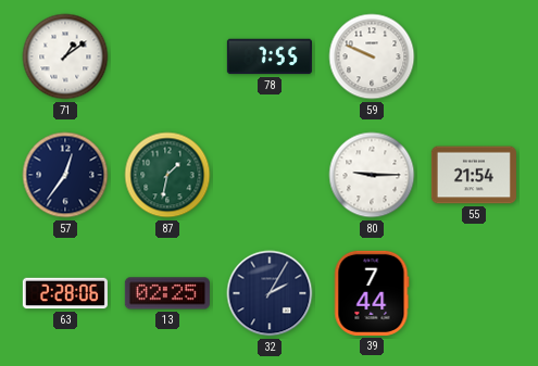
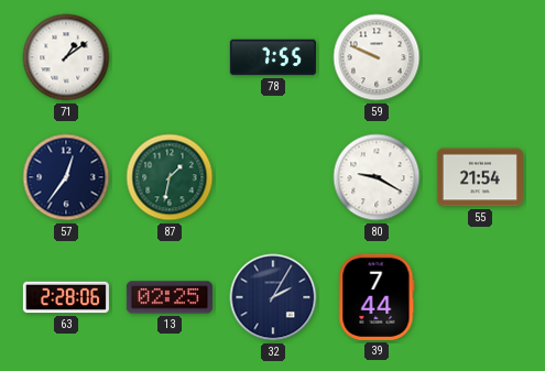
80: 9:15 -> 9:20 (377, 177)
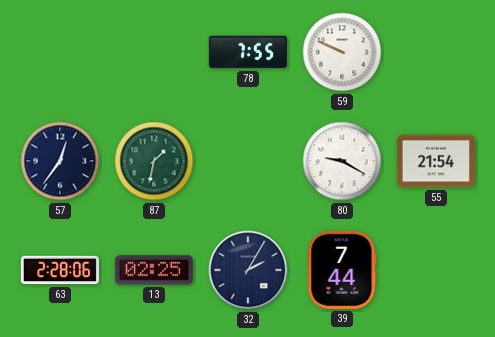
71: 1:09 -> none (66, 57)
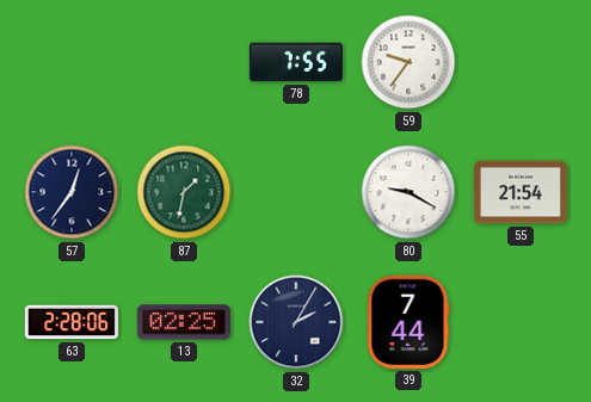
59: 9:49 -> 9:36 (408, 62)
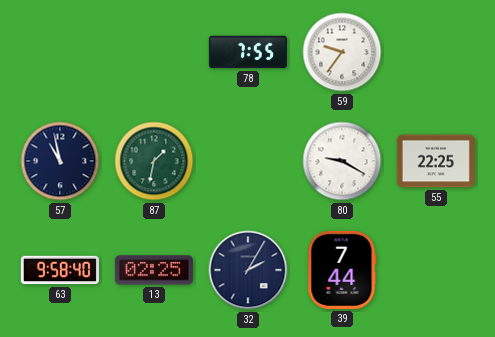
57: 12:36 -> 10:58 (60, 161)
55: 21:54 -> 22:25 (436, 161)
63: 2:28 -> 9:58 (60, 270)
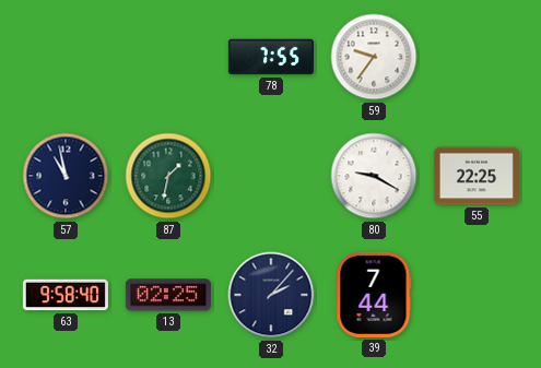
32: 2:05 -> 2:07 (271, 295)
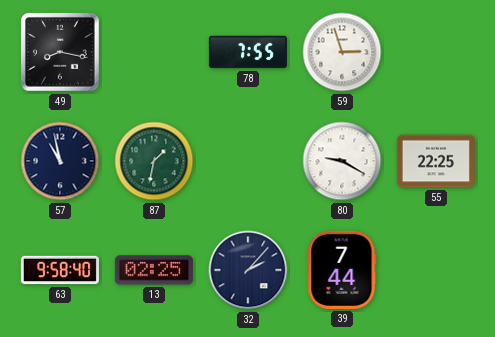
49: none -> 8:17 (61, 53)
59: 9:36 -> 2:57 (342, 52)
